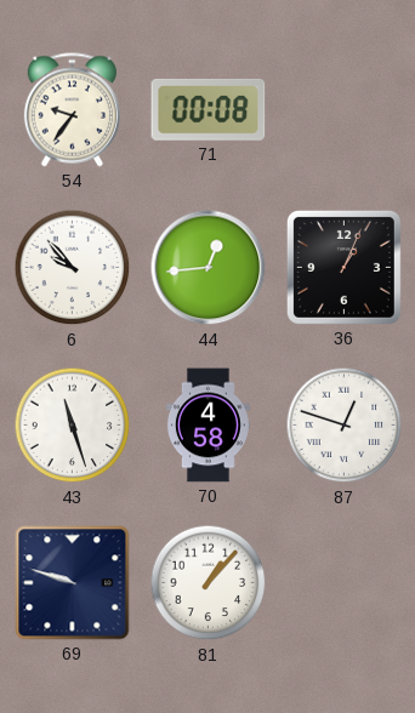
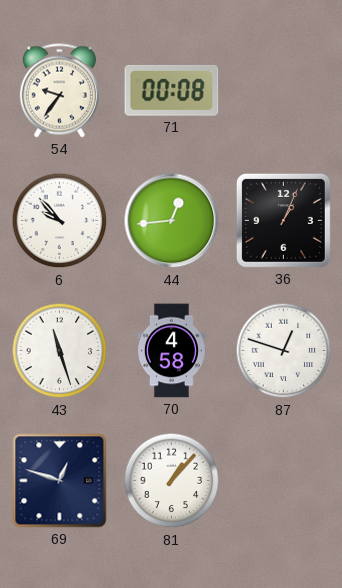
69: 9:48 -> 12:48 (60, 481)
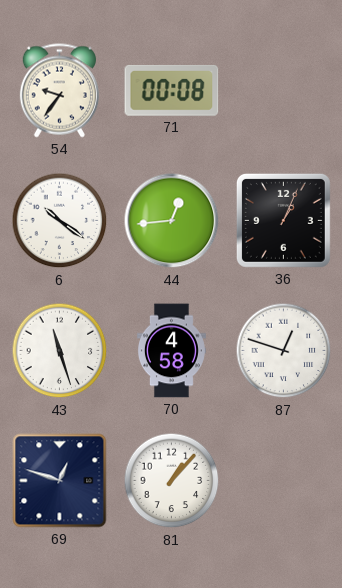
6: 9:53 -> 10:21 (60, 221)
